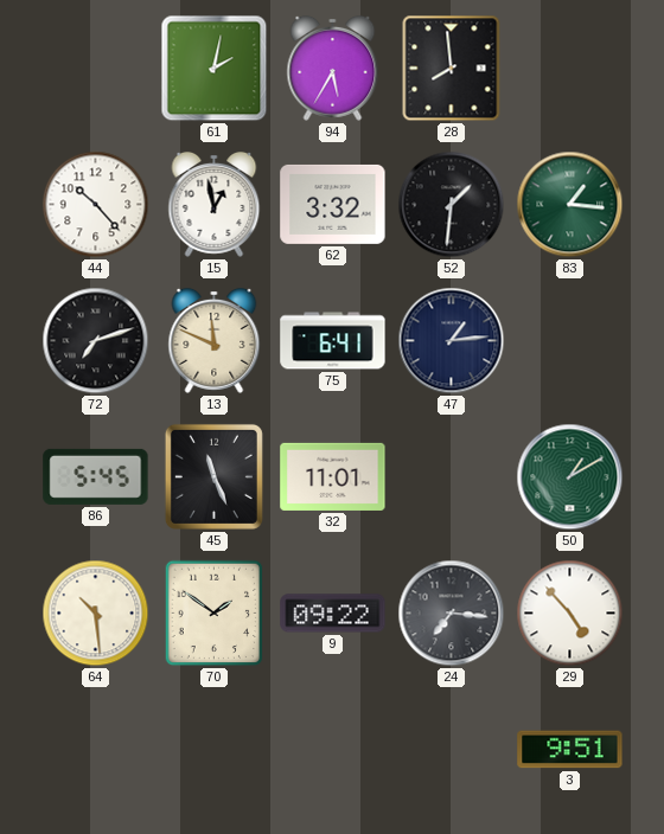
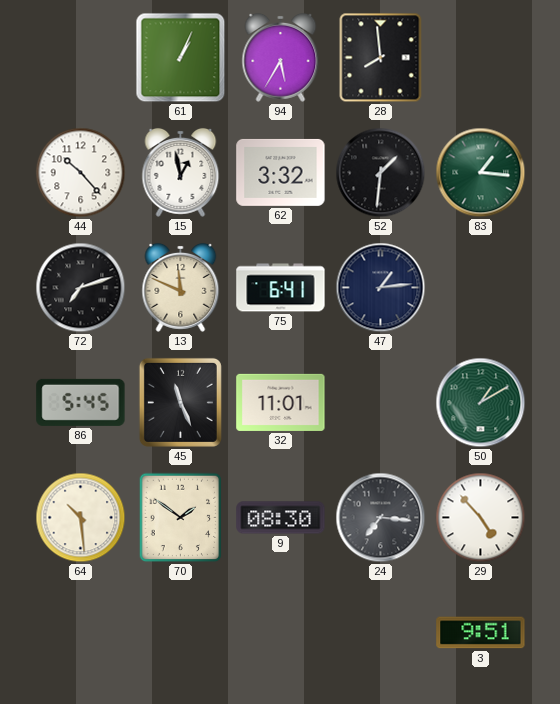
61: 2:02 -> 1:04 (181, 58)
9: 09:22 -> 08:30 (281, 518)
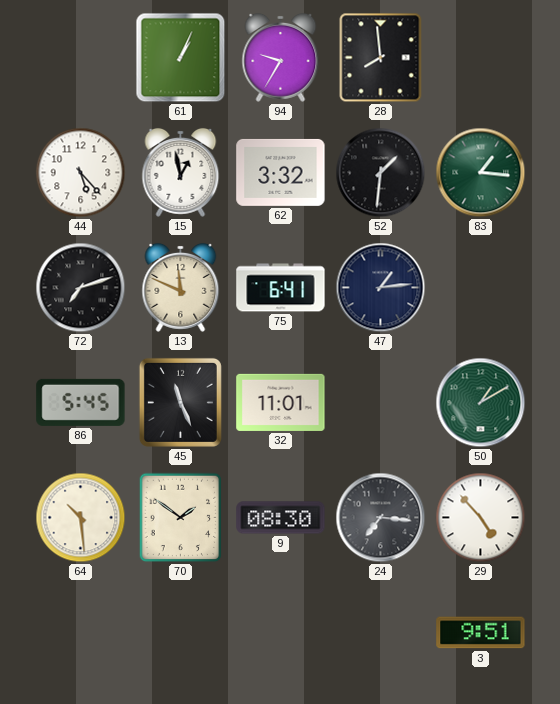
94: 5:35 -> 9:35 (281, 57)
44: 10:23 -> 5:23 (81, 173)
